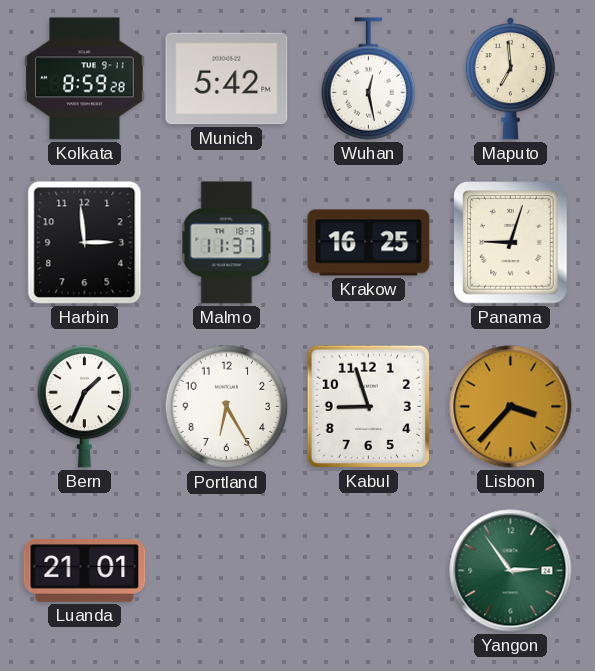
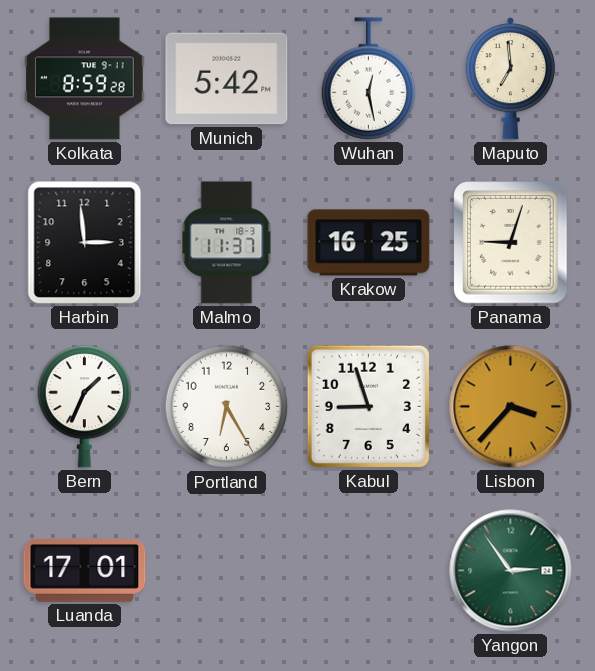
Luanda: 21:01 -> 17:01 (85, 571)
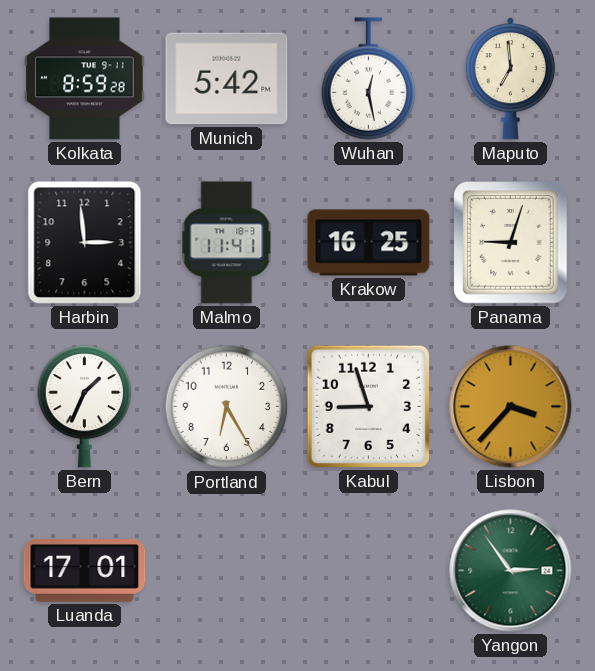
Malmo: 11:37 -> 11:41 (227, 243)
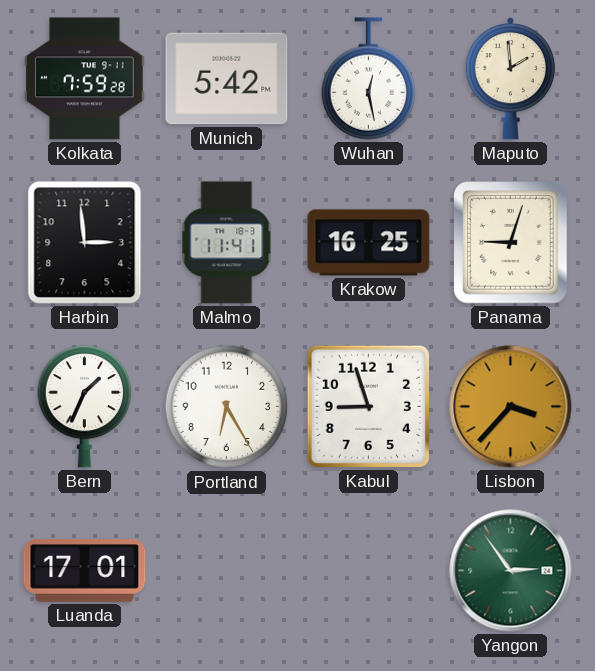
Kolkata: 8:59 -> 7:59 (84, 79)
Maputo: 6:59 -> 1:59 (510, 79)
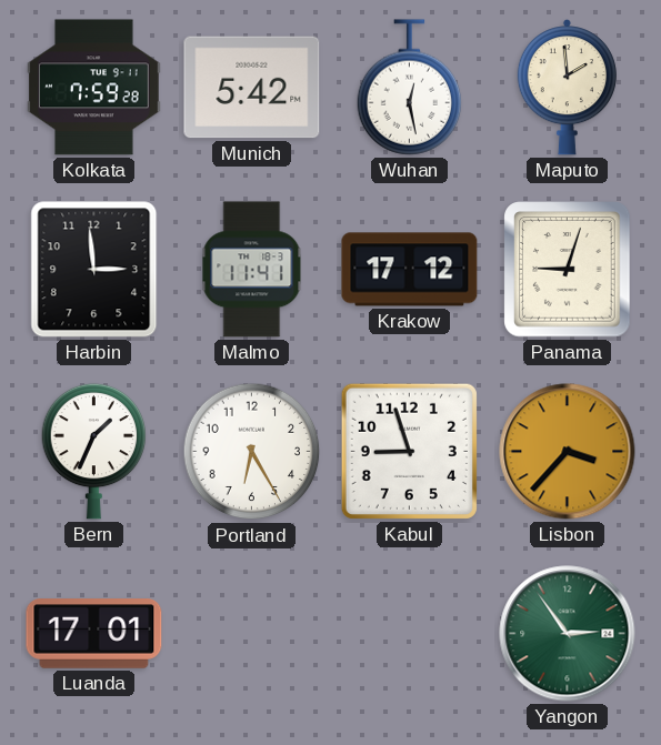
Krakow: 16:25 -> 17:12 (410, 270)
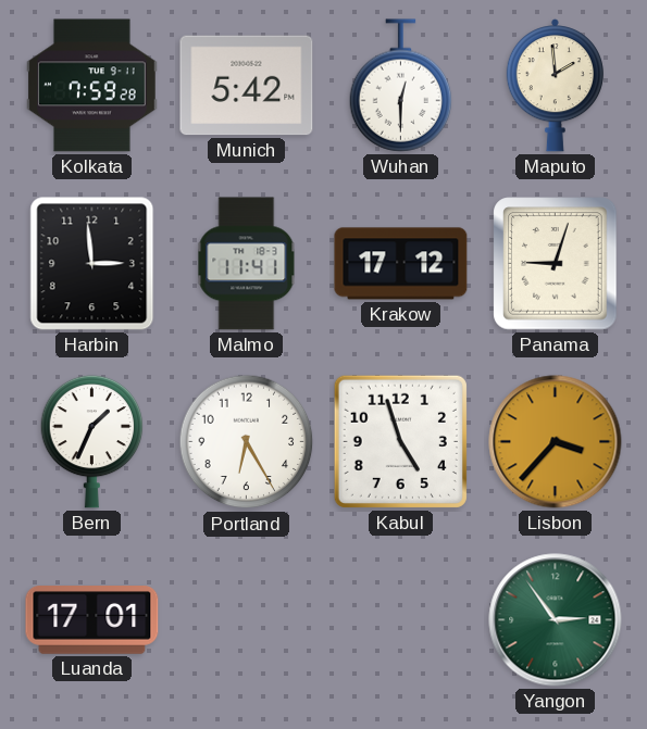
Wuhan: 12:28 -> 12:30 (401, 86)
Kabul: 8:57 -> 4:57 (400, 441)
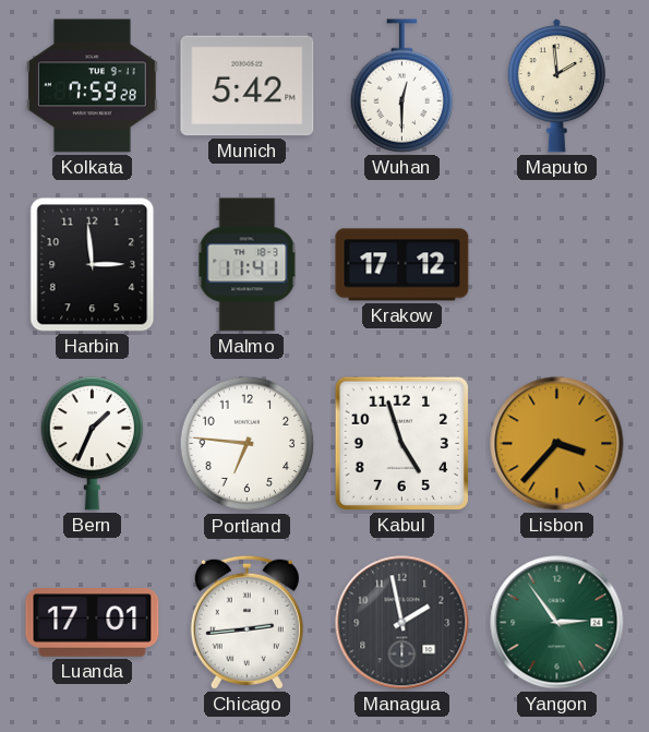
Panama: 9:03 -> none (556, 264)
Portland: 6:25 -> 6:46 (248, 444)
Chicago: none -> 2:44 (247, 622)
Managua: none -> 1:58 (402, 623)
